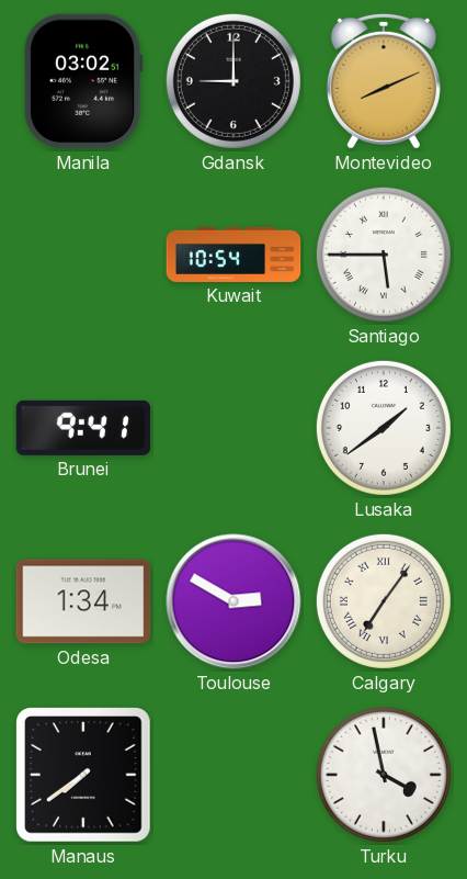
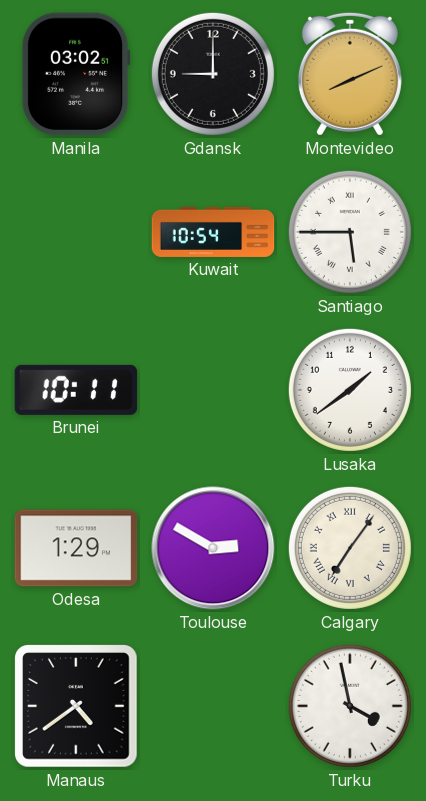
Brunei: 9:41 -> 10:11 (76, 390)
Odesa: 1:34 -> 1:29 (76, 548)
Manaus: 7:39 -> 4:39 (76, 706)
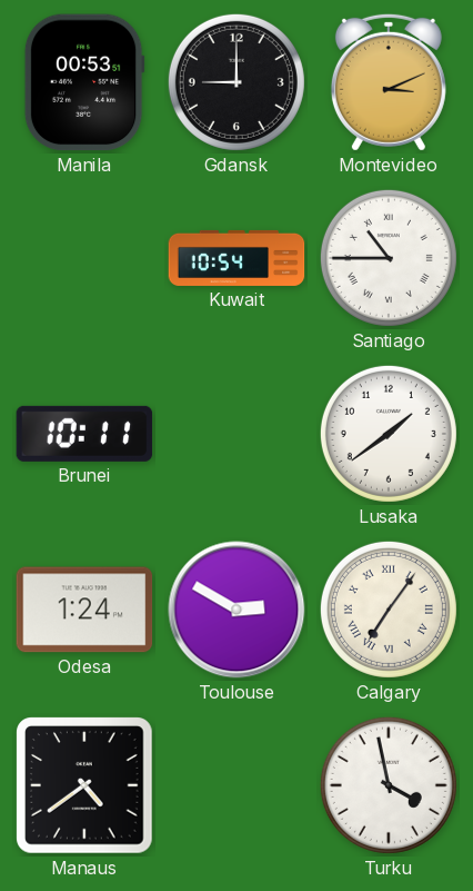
Manila: 03:02 -> 00:53 (84, 82)
Montevideo: 8:11 -> 3:11 (389, 82)
Santiago: 5:45 -> 10:45 (389, 258)
Odesa: 1:29 -> 1:24 (84, 610)
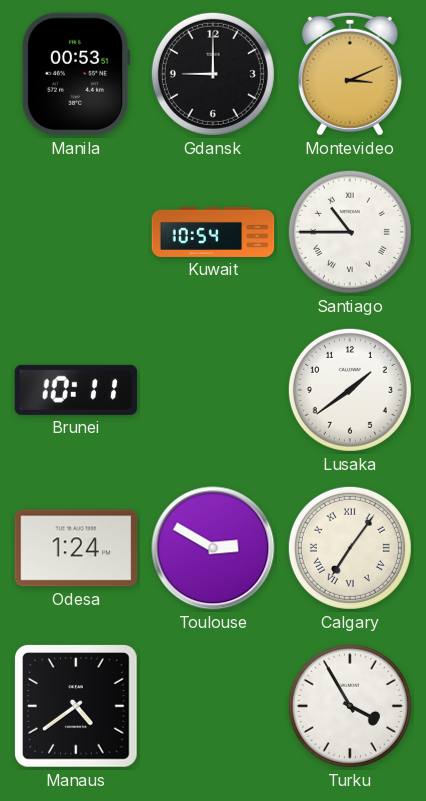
Turku: 3:58 -> 3:55 (350, 706)
